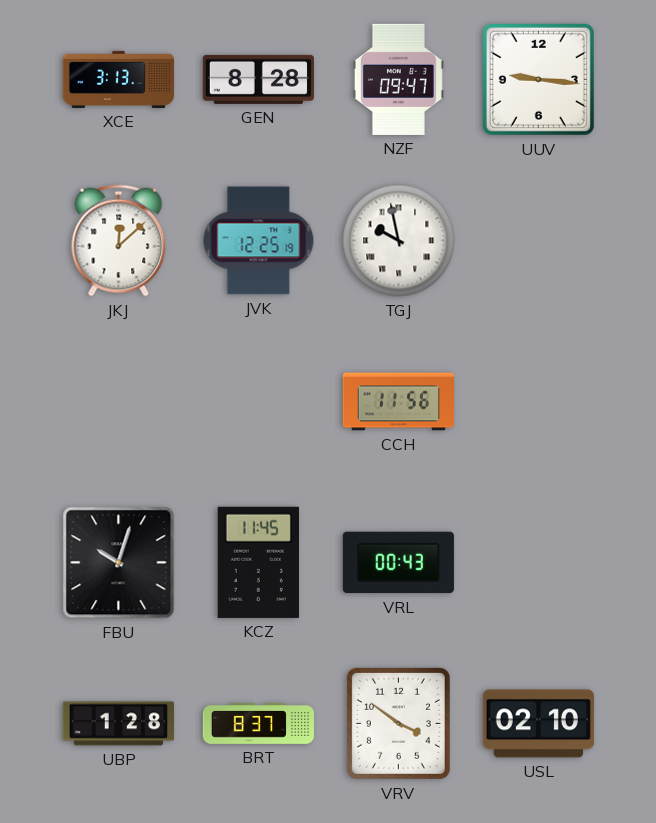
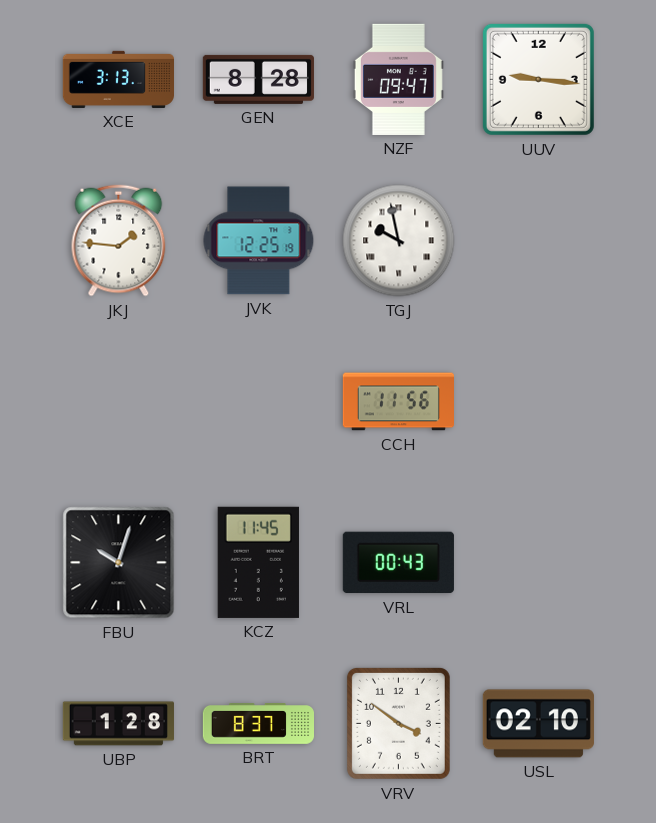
JKJ: 12:08 -> 1:46 (119, 241)
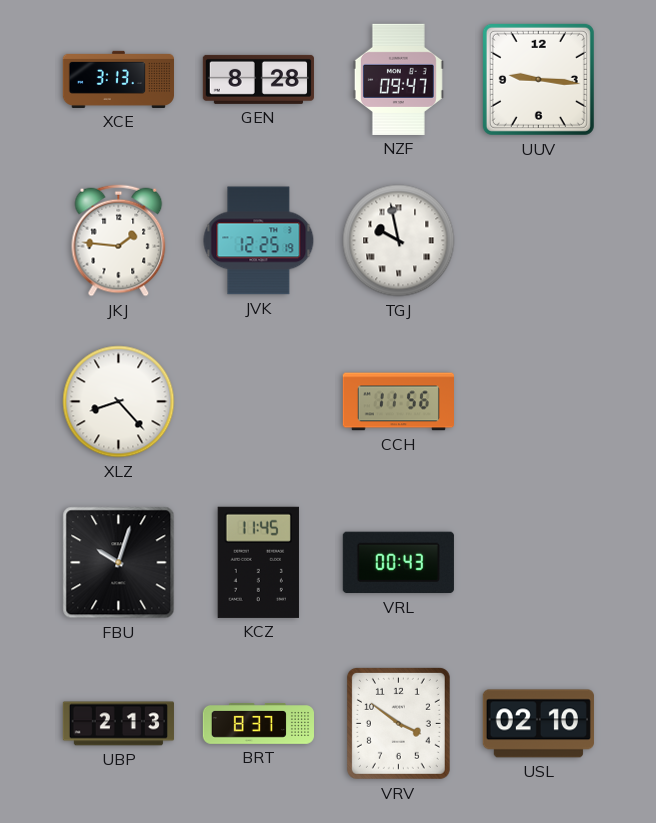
XLZ: none -> 8:23 (119, 402)
UBP: 1:28 -> 2:13 (118, 724)
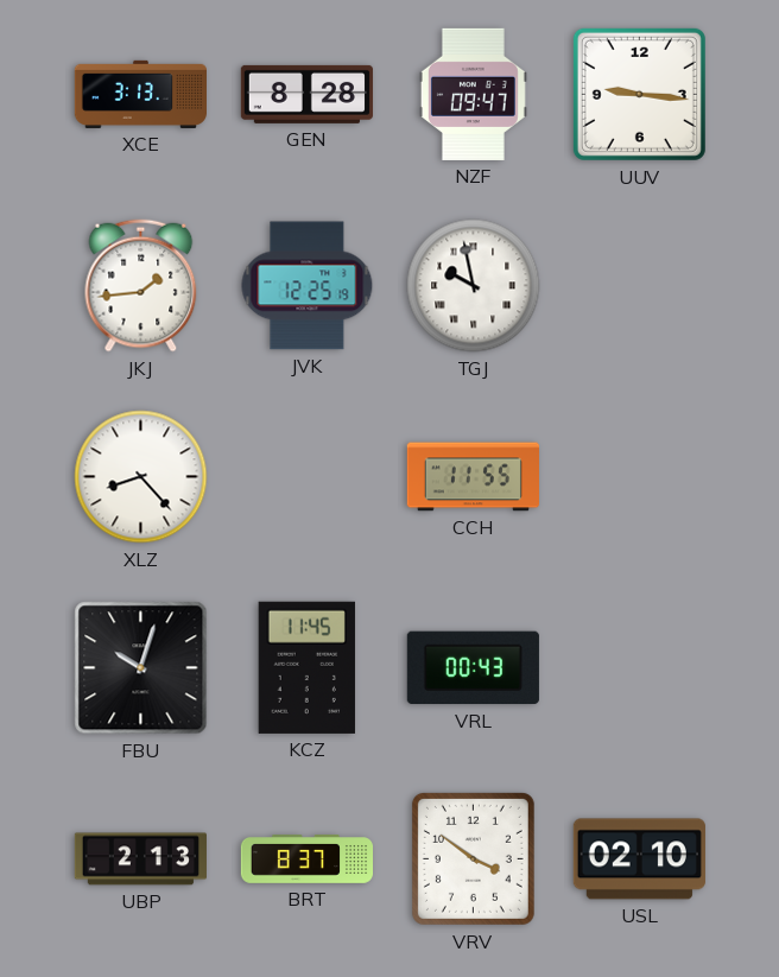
JKJ: 1:46 -> 1:44 (141, 286)
CCH: 11:56 -> 11:55 (473, 477)
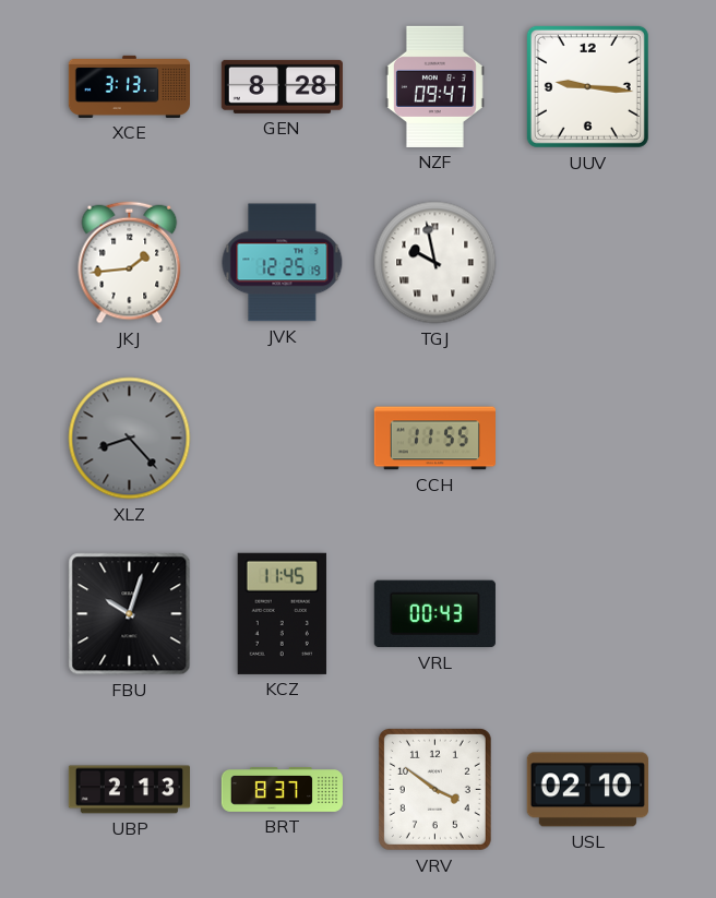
XLZ dial: white -> grey (130, 439)
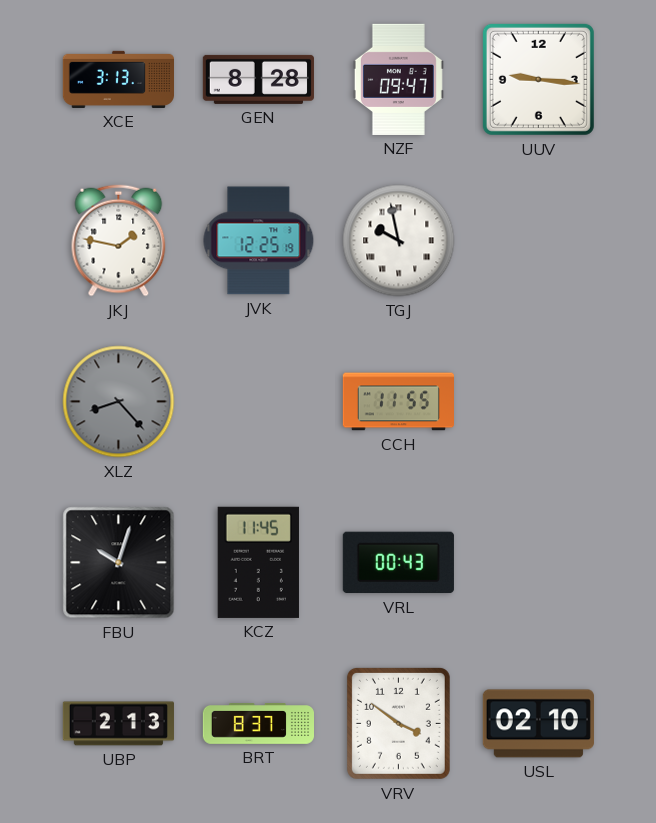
JKJ: 1:44 -> 1:47 (119, 241)
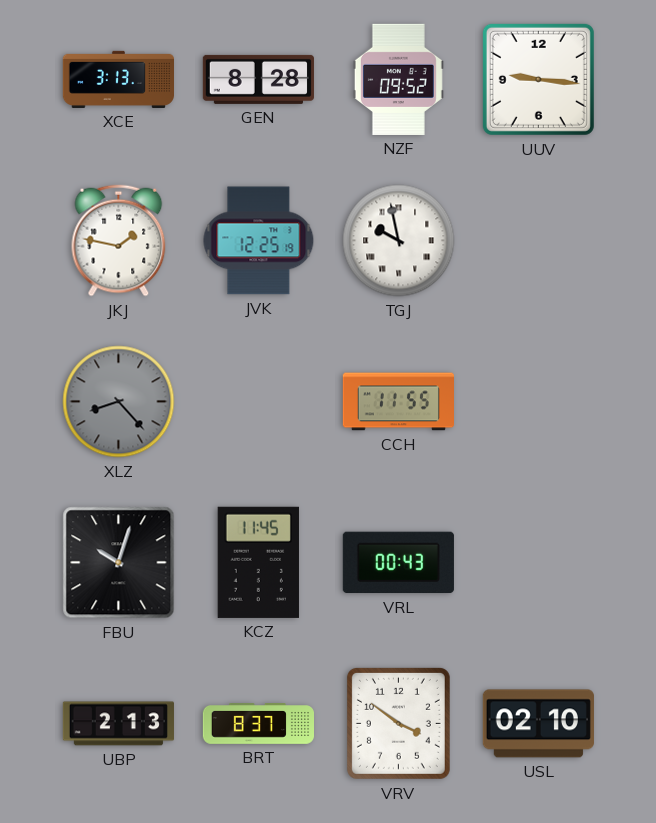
NZF: 09:47 -> 09:52 (398, 79)
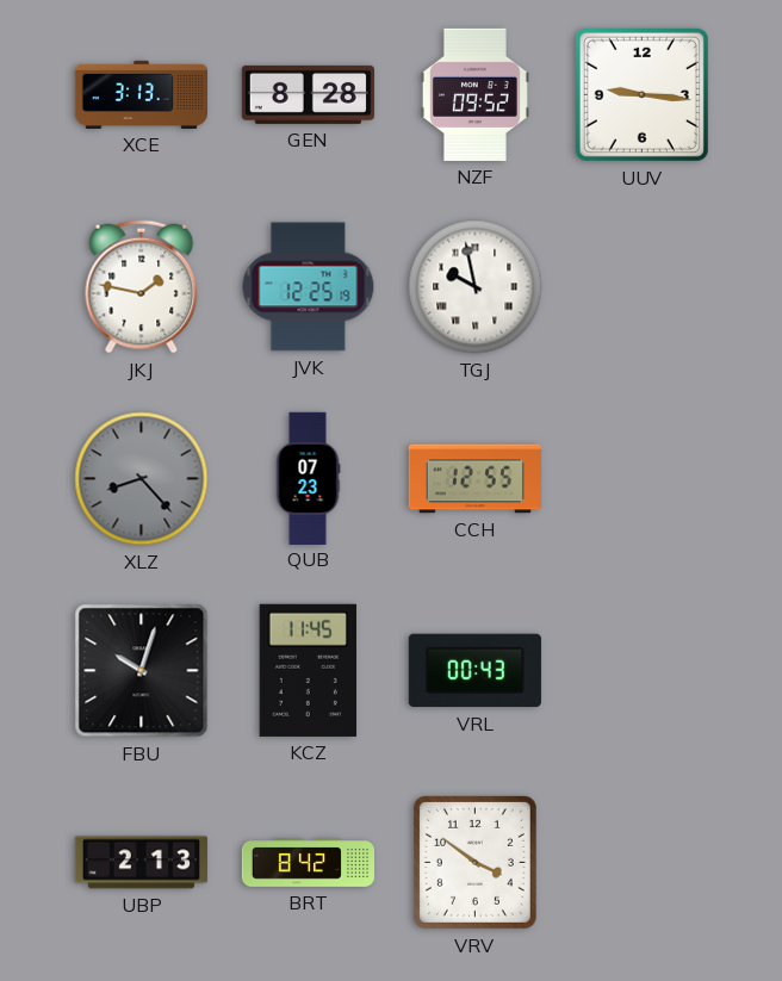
QUB: none -> 07:23 (308, 478)
CCH: 11:55 -> 12:55 (474, 479)
BRT: 8:37 -> 8:42 (308, 863)
USL: 02:10 -> none (538, 724)
